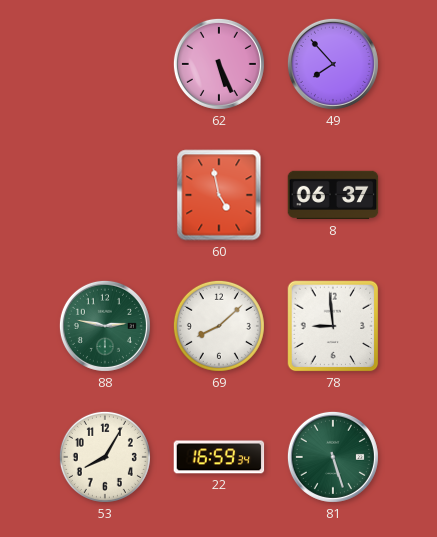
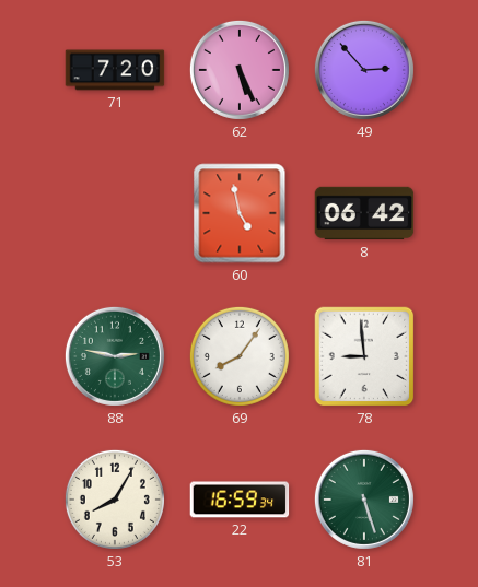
71: none -> 7:20 (115, 70)
49: 7:53 -> 2:53 (364, 70)
8: 06:37 -> 06:42 (364, 213)
69: 8:08 -> 8:06 (240, 356)
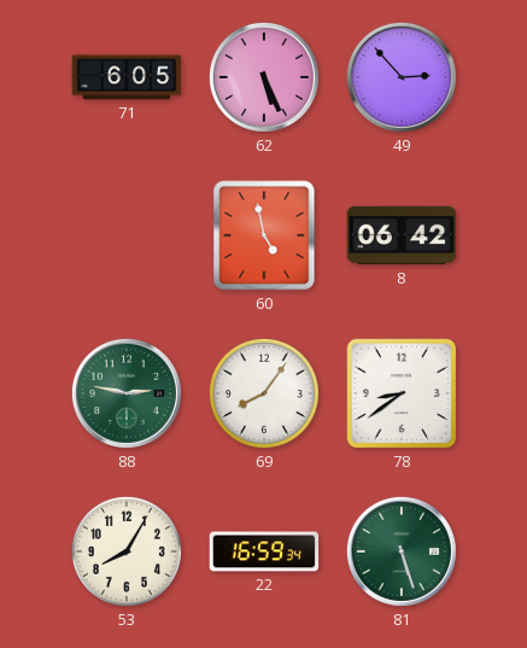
71: 7:20 -> 6:05 (127, 77)
78: 8:59 -> 8:39 (402, 393)
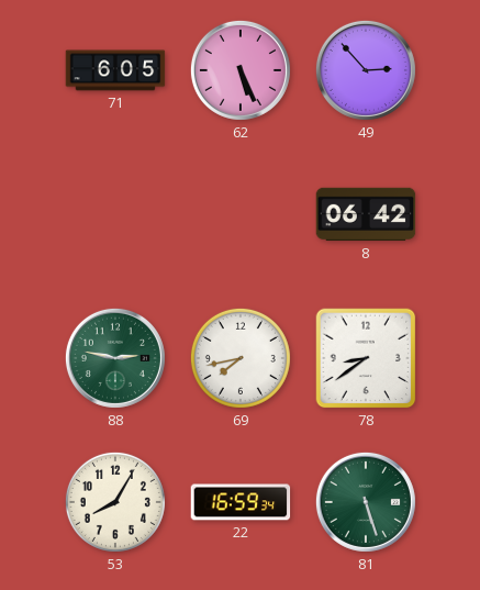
60: 4:58 -> none (264, 235)
69: 8:06 -> 7:43 (241, 358)
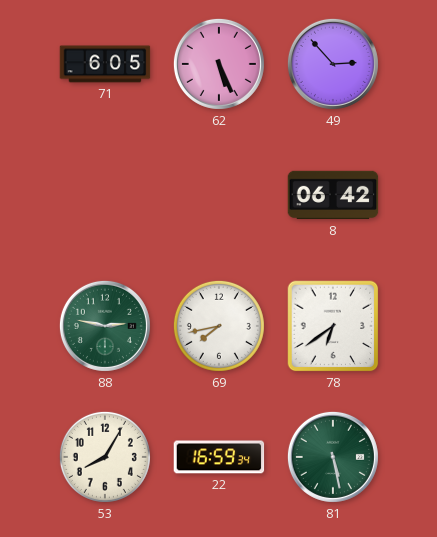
78: 8:39 -> 6:39 (333, 326)
81: 5:27 -> 5:28 (333, 457)
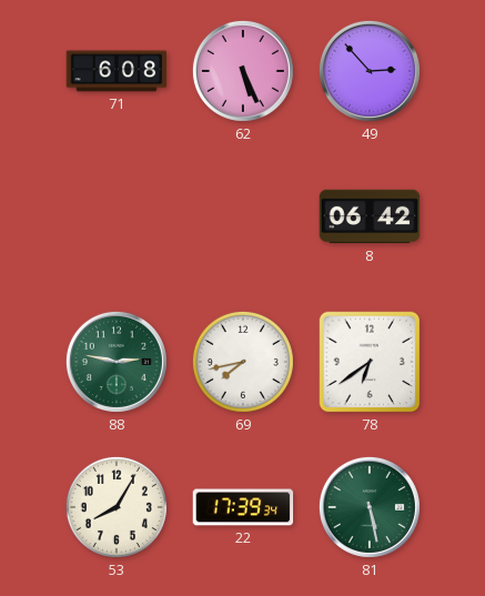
71: 6:05 -> 6:08 (117, 71)
22: 16:59 -> 17:39 (243, 507)
